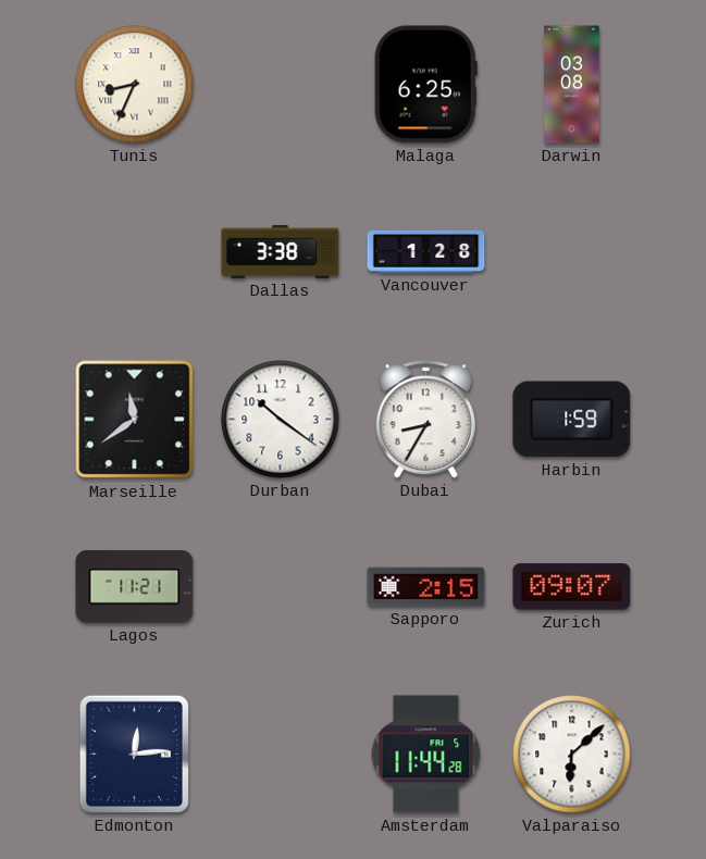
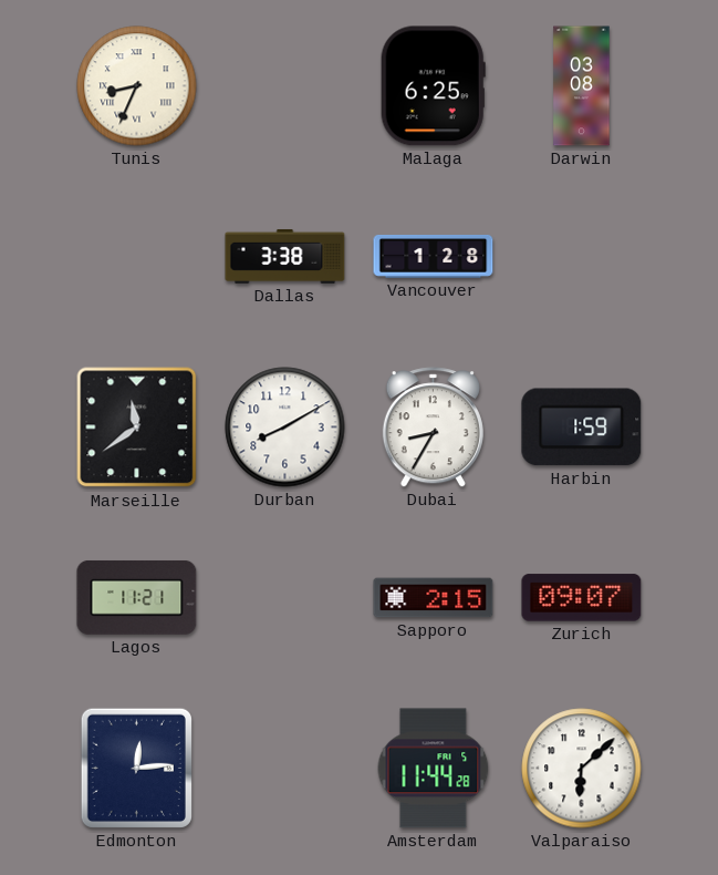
Durban: 10:21 -> 8:10 (285, 428)
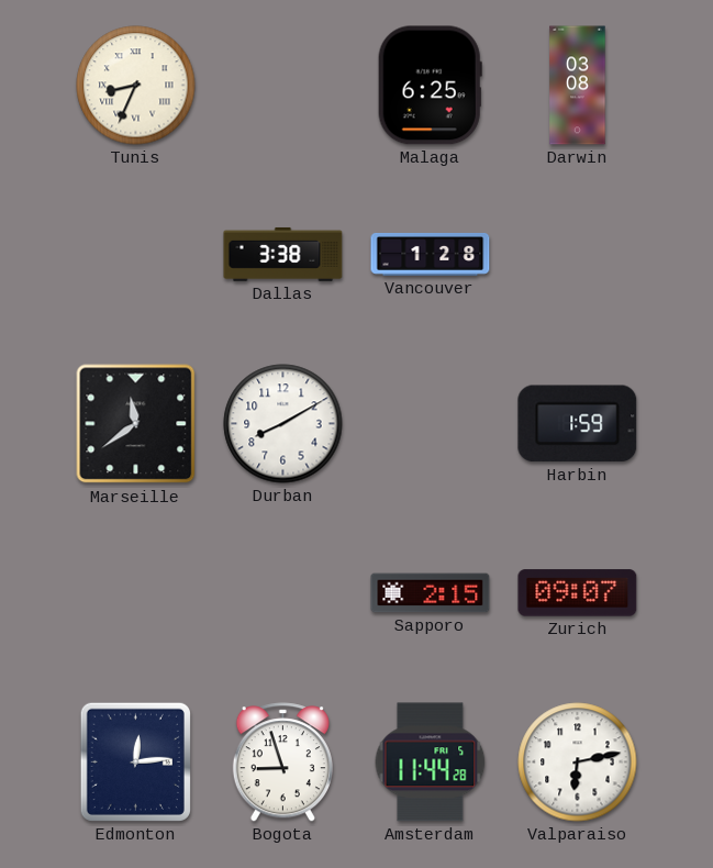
Dubai: 8:35 -> none (433, 428)
Lagos: 11:21 -> none (137, 597)
Bogota: none -> 8:57 (282, 763)
Valparaiso: 6:08 -> 6:13 (578, 763)
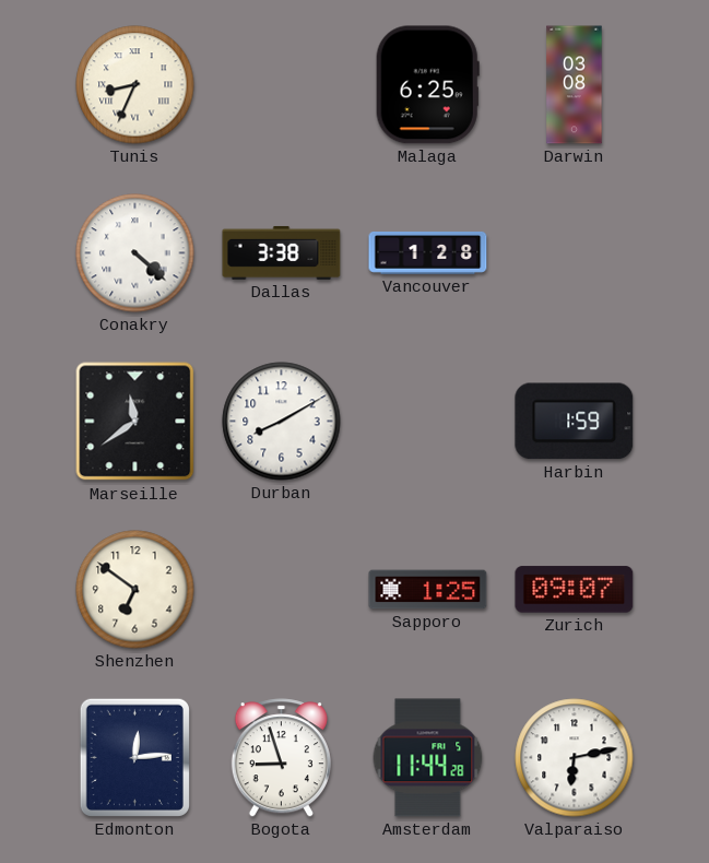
Conakry: none -> 4:22 (135, 253)
Shenzhen: none -> 6:51 (135, 590)
Sapporo: 2:15 -> 1:25 (428, 590)
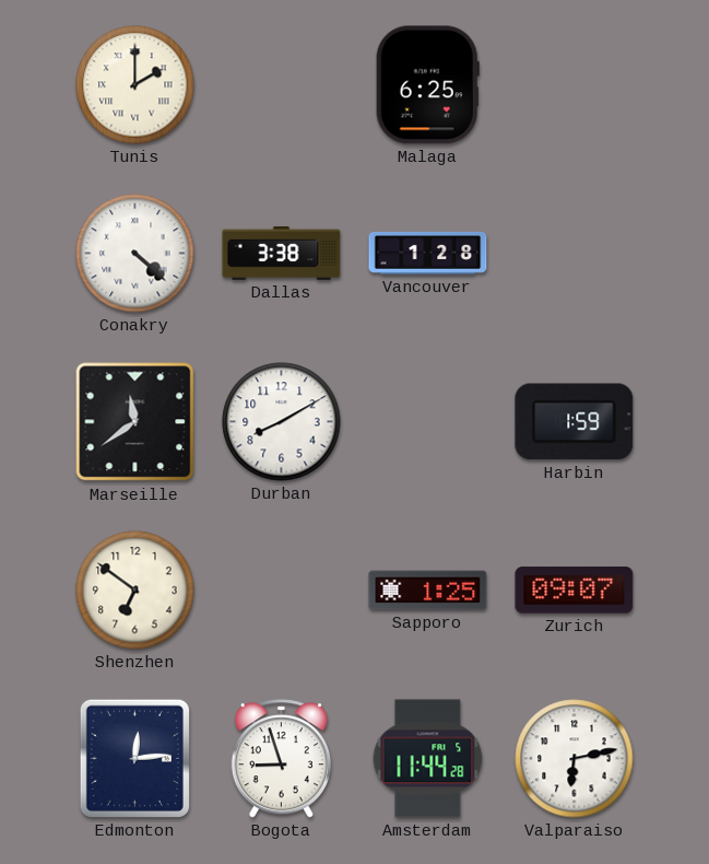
Tunis: 8:34 -> 2:00 (135, 85)
Darwin: 03:08 -> none (575, 85)
